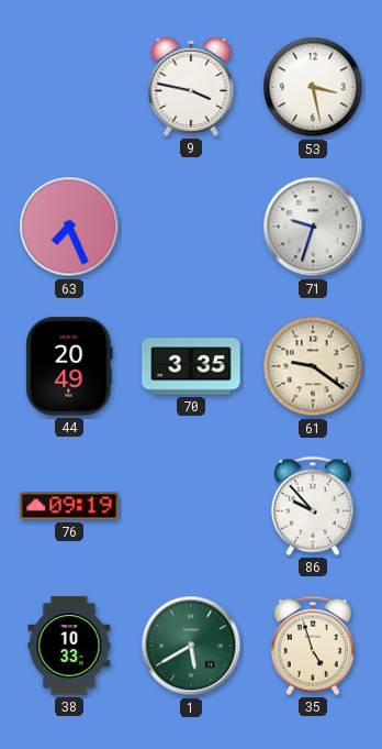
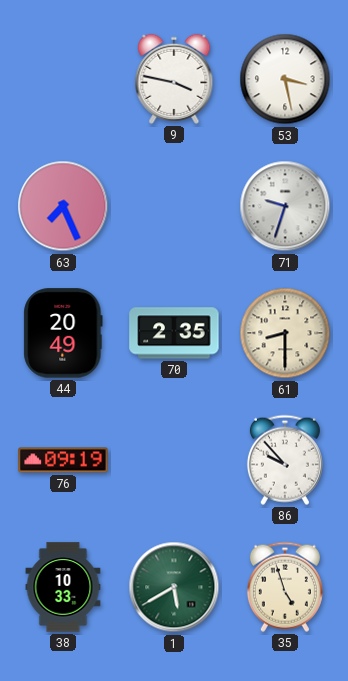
70: 3:35 -> 2:35 (174, 333)
61: 9:21 -> 8:30 (285, 333)
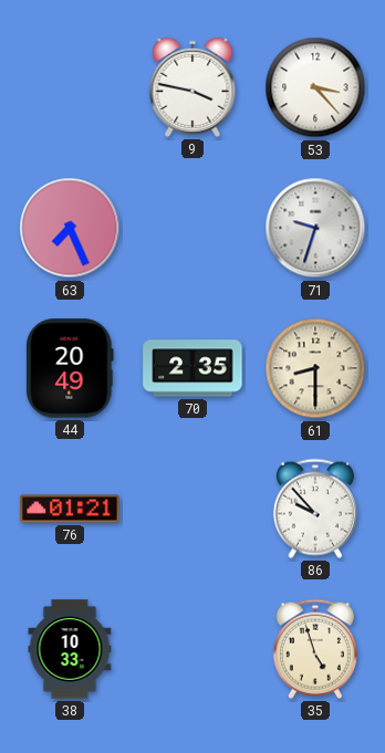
53: 3:28 -> 3:23 (315, 87)
76: 09:19 -> 01:21 (70, 509)
1: 5:40 -> none (174, 587)
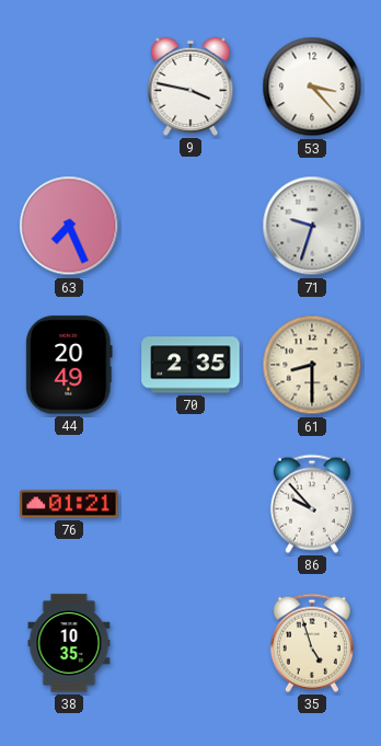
38: 10:33 -> 10:35 (69, 643)
